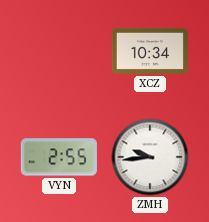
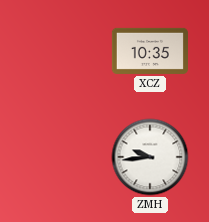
XCZ: 10:34 -> 10:35 (150, 51)
VYN: 2:55 -> none (59, 157)
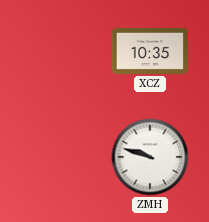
ZMH: 9:44 -> 9:48 (150, 157)
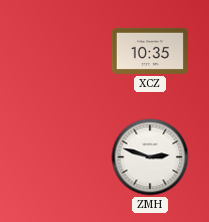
ZMH: 9:48 -> 2:48 (150, 157)
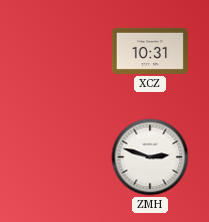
XCZ: 10:35 -> 10:31 (150, 51)
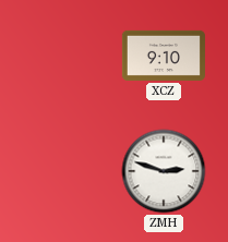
XCZ: 10:31 -> 9:10 (164, 56)
